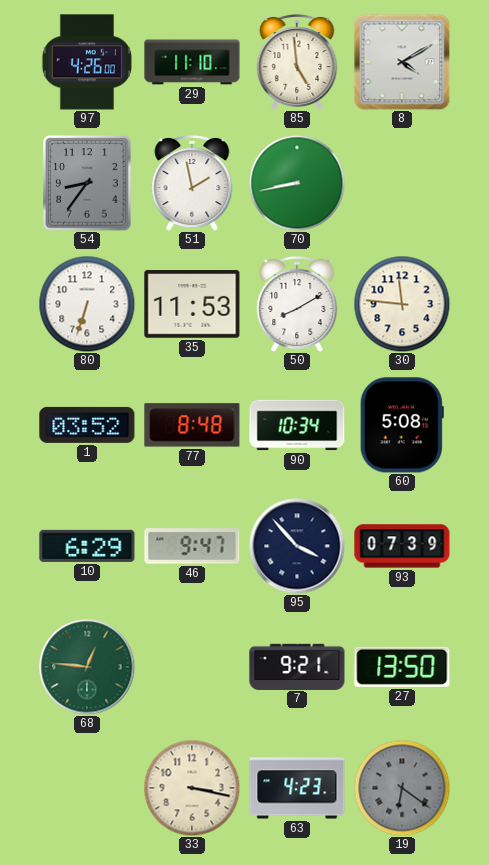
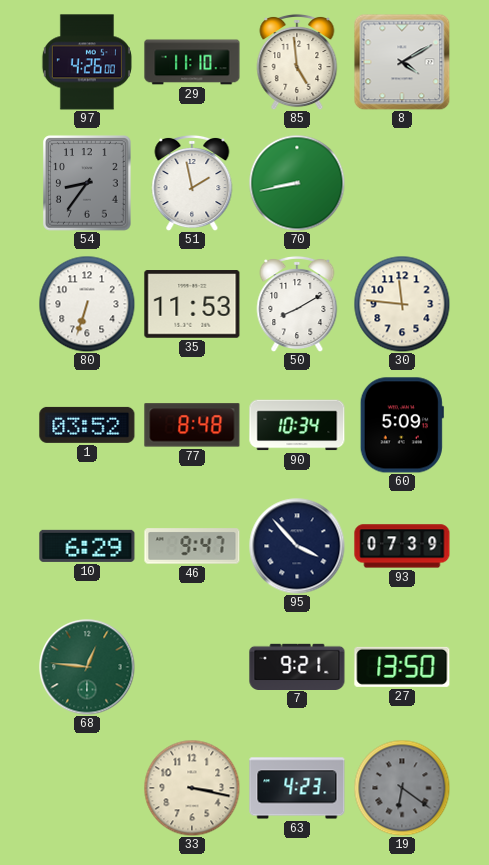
60: 5:08 -> 5:09 (402, 425)
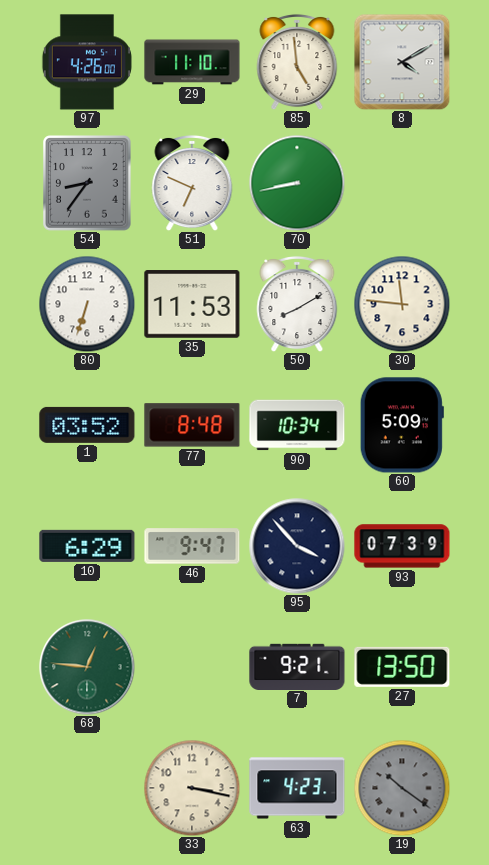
51: 1:58 -> 6:49 (192, 183)
19: 6:21 -> 10:21 (402, 788)
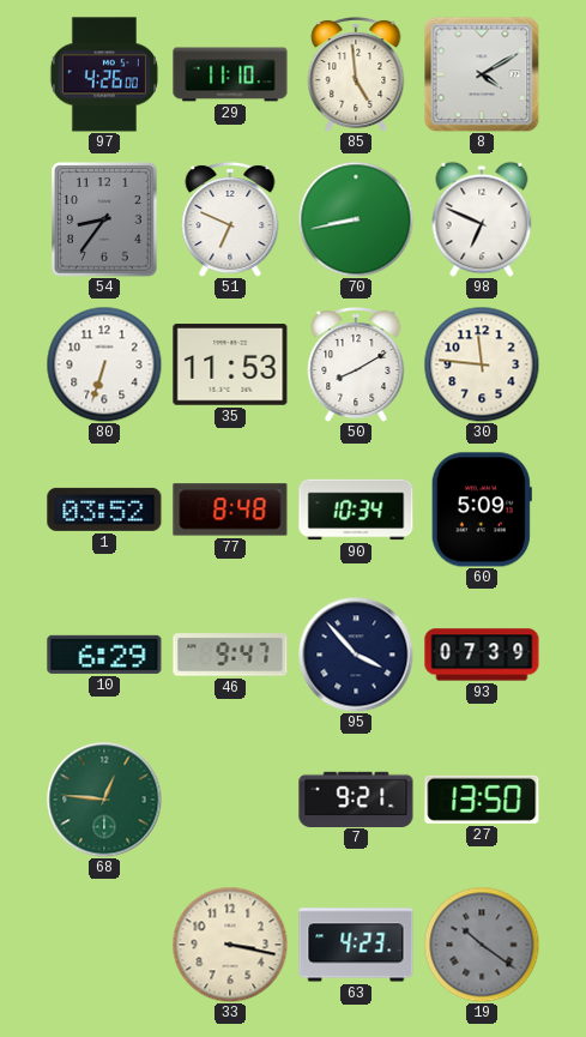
98: none -> 6:49 (482, 219)
